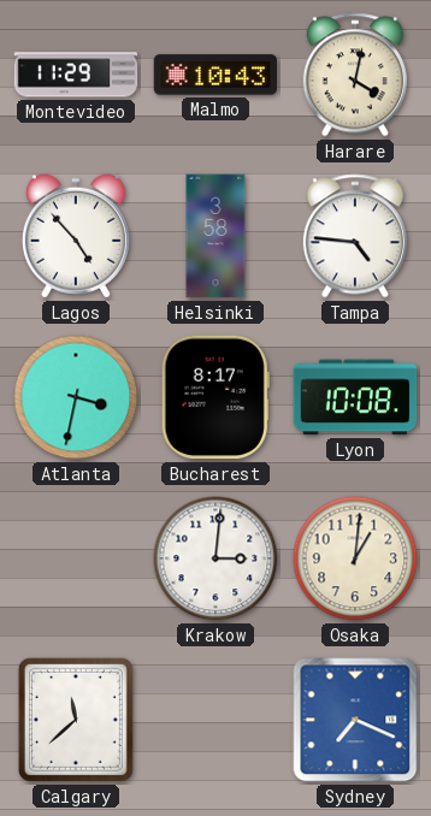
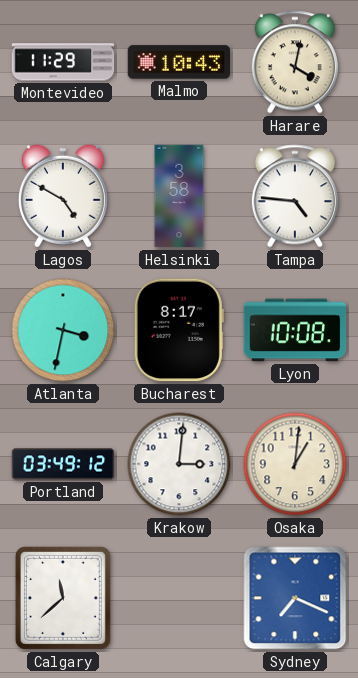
Lagos: 4:53 -> 4:50 (63, 196)
Portland: none -> 03:49 (63, 464)
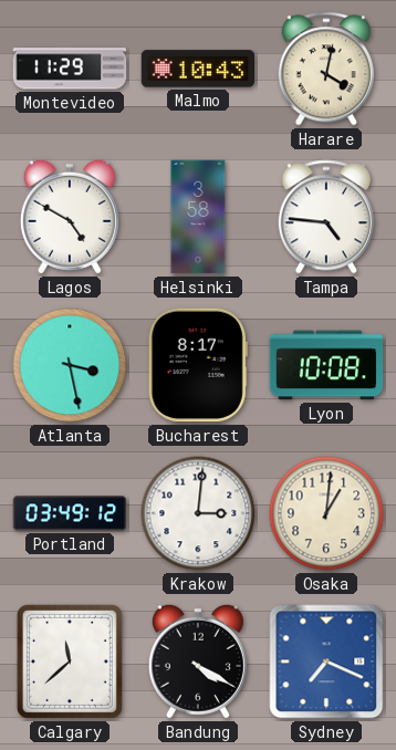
Atlanta: 3:32 -> 3:28 (70, 365)
Bandung: none -> 4:20 (198, 662)
